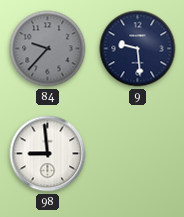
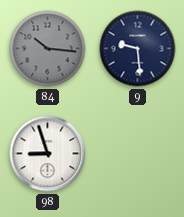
84: 9:37 -> 10:16 (48, 49)
98: 8:59 -> 8:57 (48, 154)
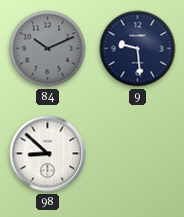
84: 10:16 -> 10:11 (48, 49)
98: 8:57 -> 8:52 (48, 154)
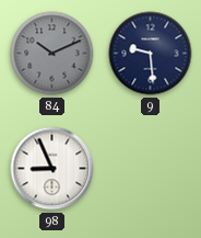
98: 8:52 -> 8:56 (52, 169)
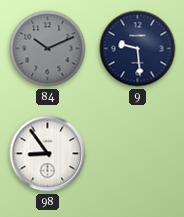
98: 8:56 -> 8:54 (48, 154)
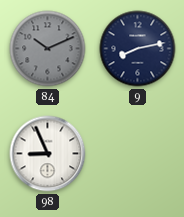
9: 9:29 -> 8:13 (138, 49)
98: 8:54 -> 8:56 (48, 154)
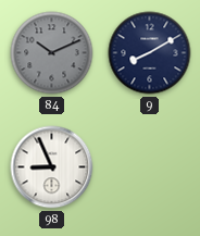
9: 8:13 -> 8:10 (150, 53)
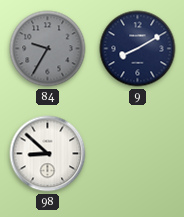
84: 10:11 -> 9:35 (48, 49)
98: 8:56 -> 8:52 (48, 154)
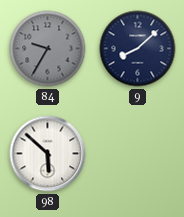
9: 8:10 -> 8:08 (138, 49)
98: 8:52 -> 5:52 (48, 154)
